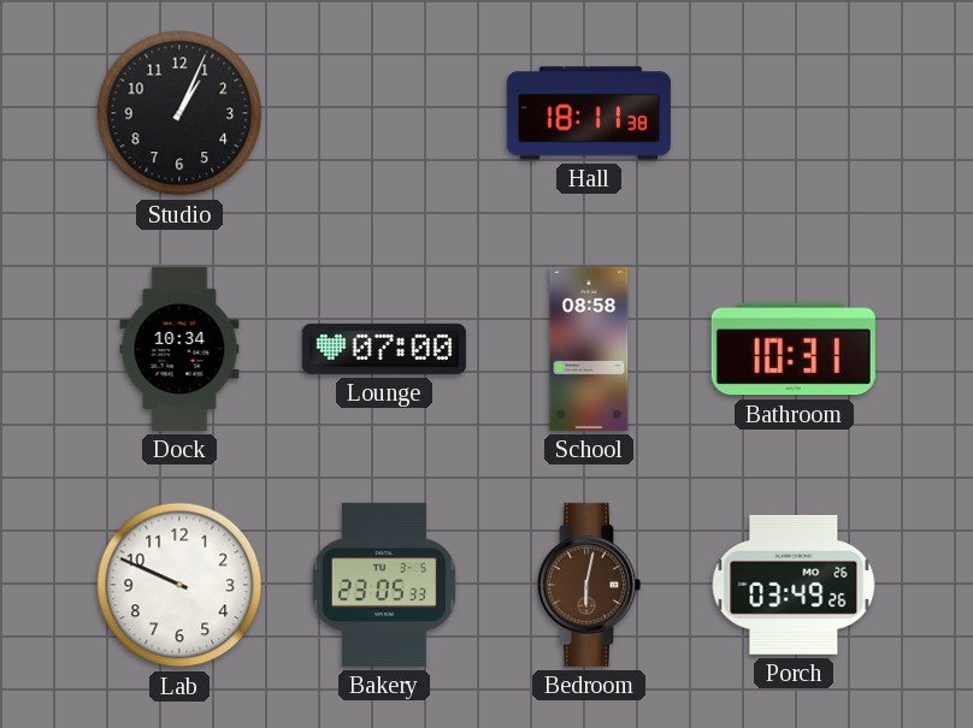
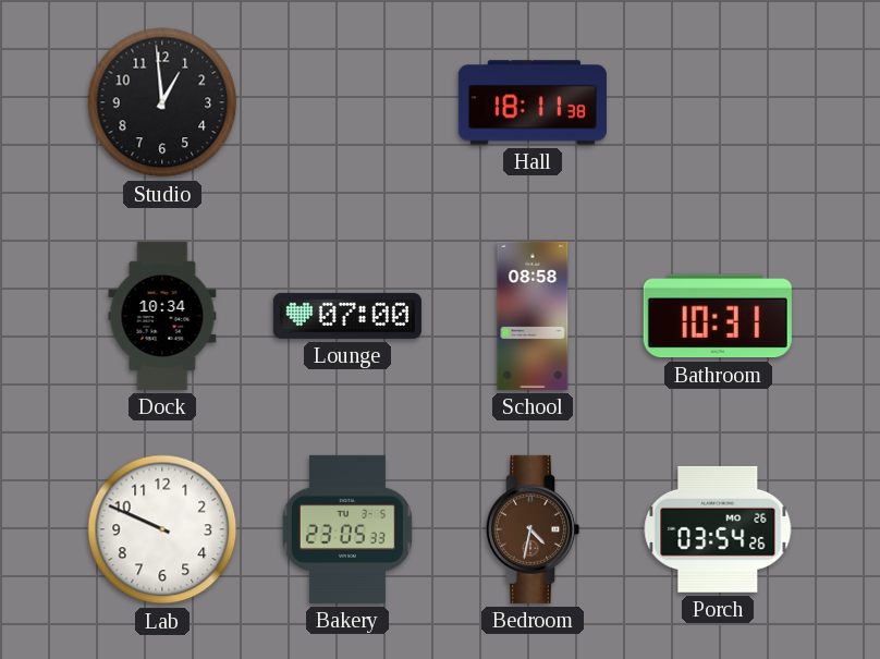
Studio: 1:04 -> 12:59 (162, 102)
Bedroom: 6:02 -> 4:32 (534, 529)
Porch: 03:49 -> 03:54 (718, 529)
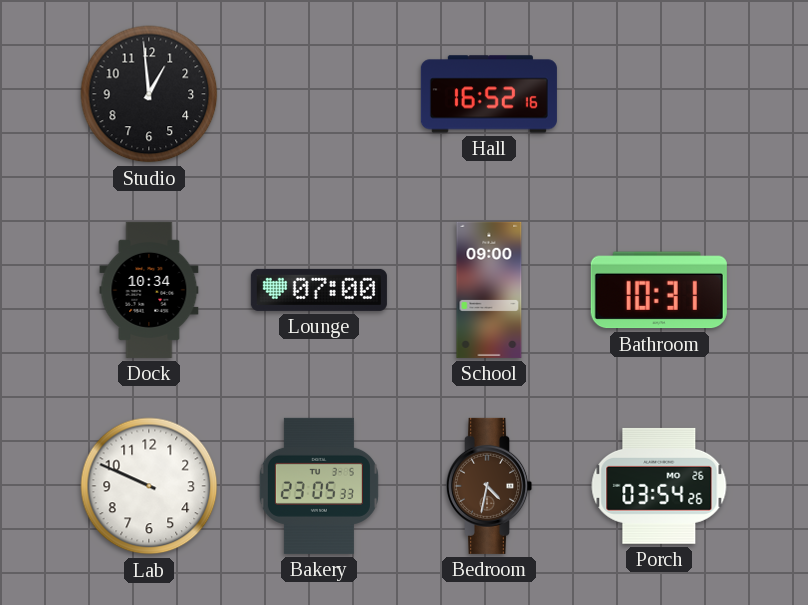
Hall: 18:11 -> 16:52 (489, 94)
School: 08:58 -> 09:00 (489, 290)
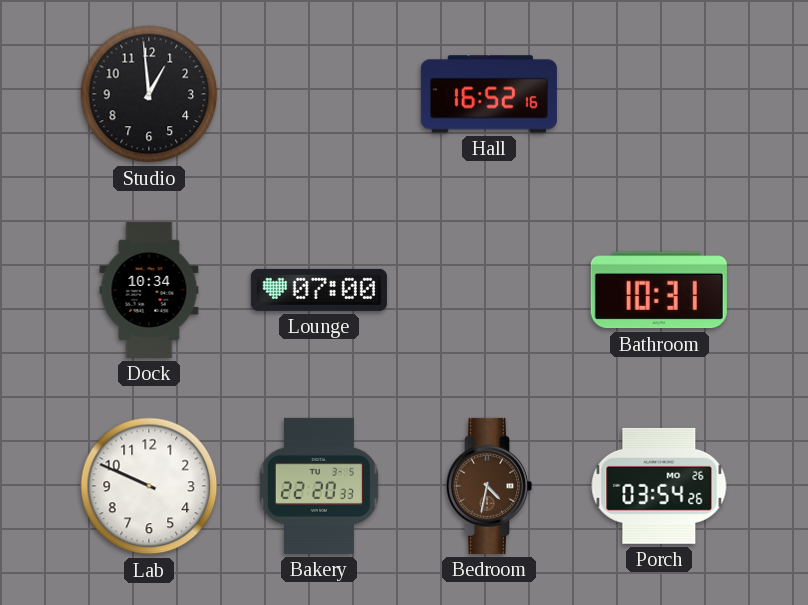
School: 09:00 -> none (489, 290)
Bakery: 23:05 -> 22:20 (319, 486)
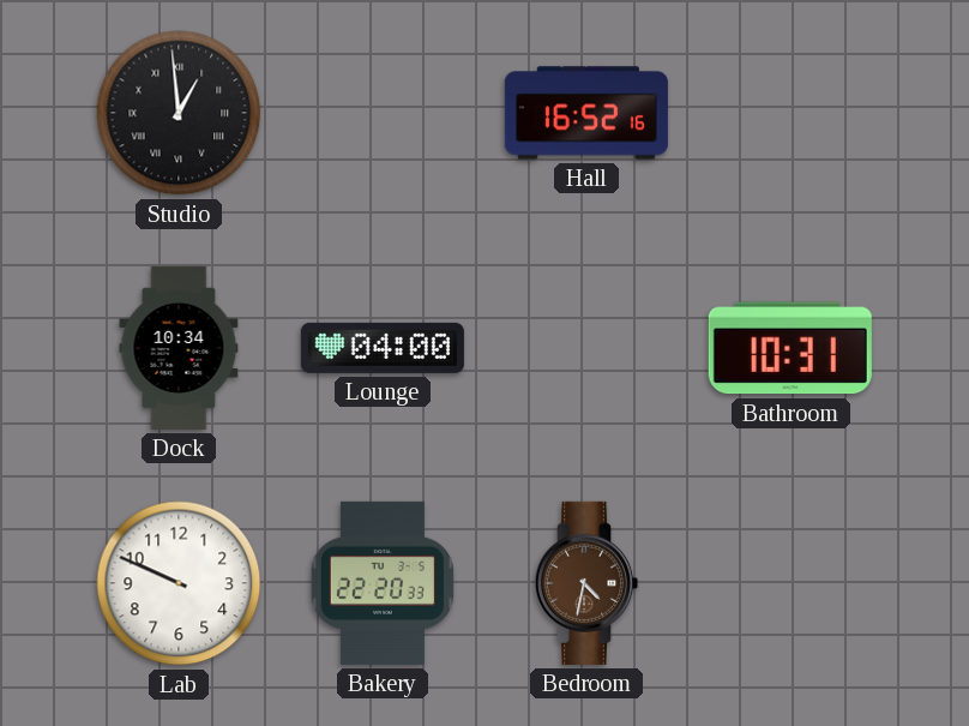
Studio numerals: Arabic -> Roman (179, 113)
Lounge: 07:00 -> 04:00 (383, 348)
Porch: 03:54 -> none (659, 486)
